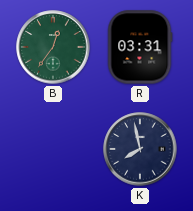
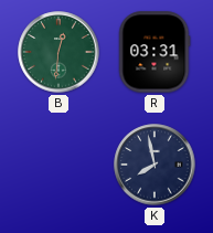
B: 12:36 -> 12:31 (58, 52)
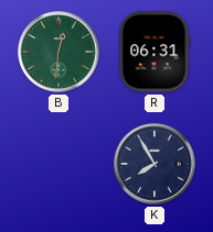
R: 03:31 -> 06:31 (155, 52)
K: 7:58 -> 7:55 (155, 164)
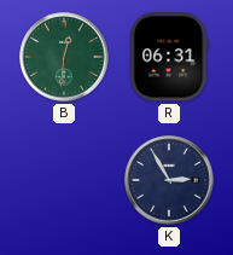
K: 7:55 -> 2:55 (169, 180)
